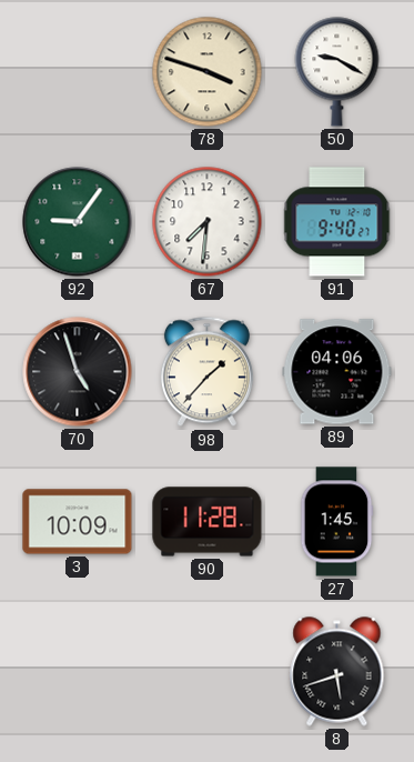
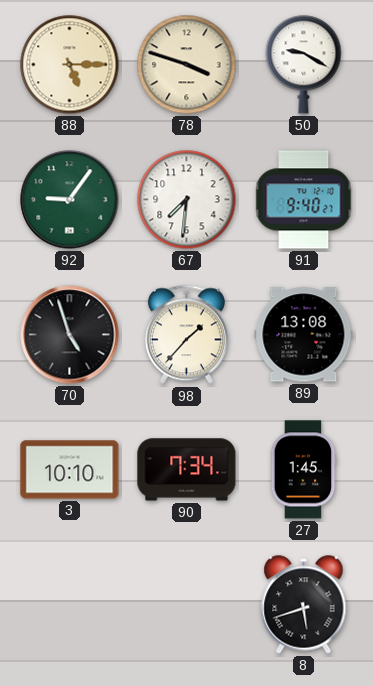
88: none -> 5:15 (70, 65)
89: 04:06 -> 13:08 (304, 335)
3: 10:09 -> 10:10 (70, 470)
90: 11:28 -> 7:34 (187, 470)
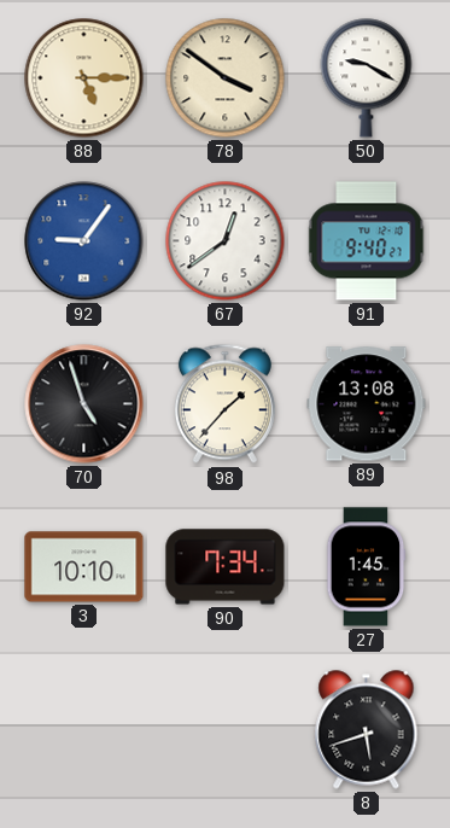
78: 3:48 -> 3:51 (226, 78)
92 dial: green -> blue (84, 241)
67: 7:31 -> 12:39 (226, 241)
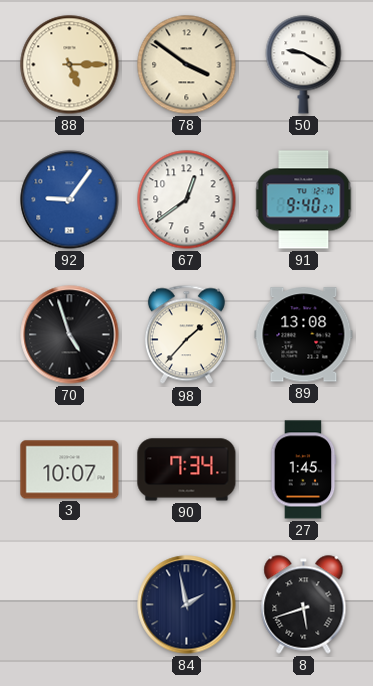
3: 10:10 -> 10:07 (70, 470)
84: none -> 1:58 (187, 605)
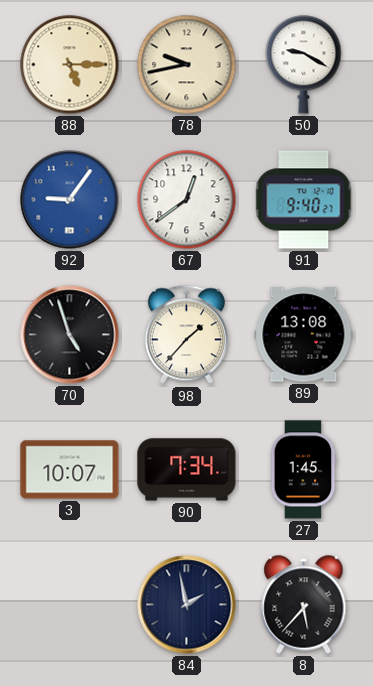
78: 3:51 -> 9:43 (187, 65)
8: 5:42 -> 5:37 (304, 605)
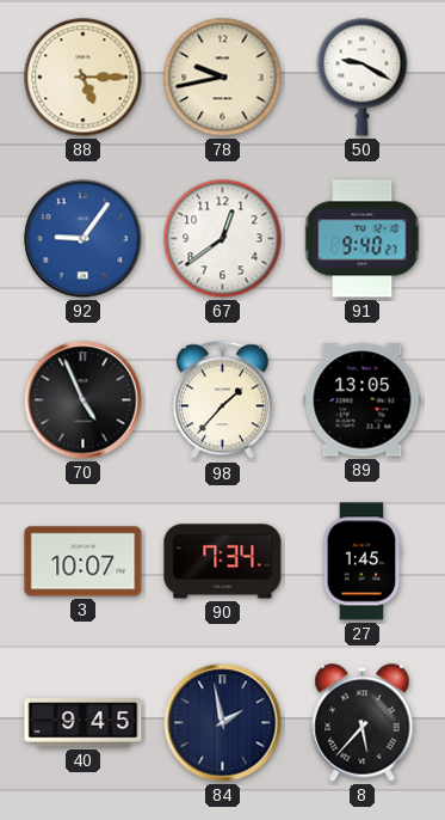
70: 4:57 -> 4:56 (84, 400)
89: 13:08 -> 13:05 (363, 400)
40: none -> 9:45 (84, 723)
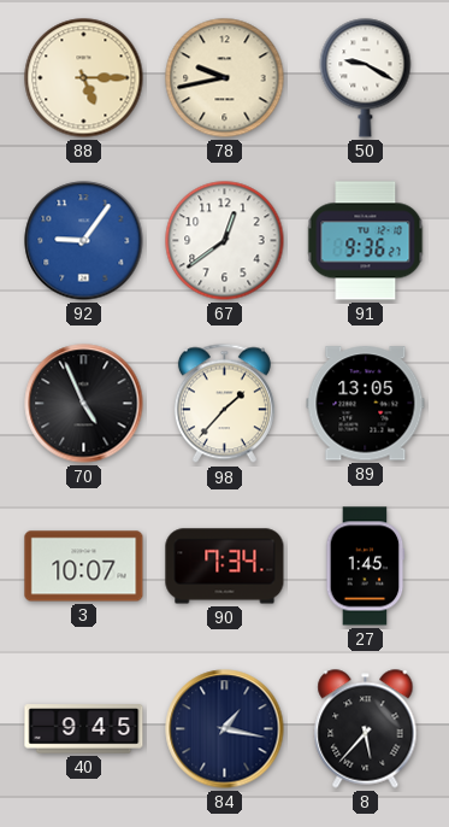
91: 9:40 -> 9:36 (366, 241)
84: 1:58 -> 1:17 (225, 729)
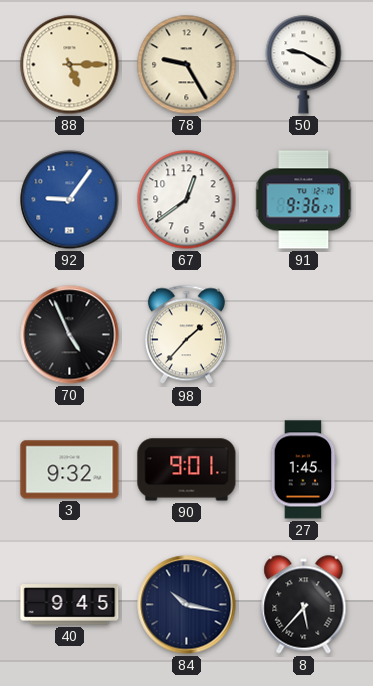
78: 9:43 -> 9:25 (187, 65)
89: 13:05 -> none (366, 404)
3: 10:07 -> 9:32 (70, 470)
90: 7:34 -> 9:01 (187, 470)
84: 1:17 -> 10:17 (187, 605)
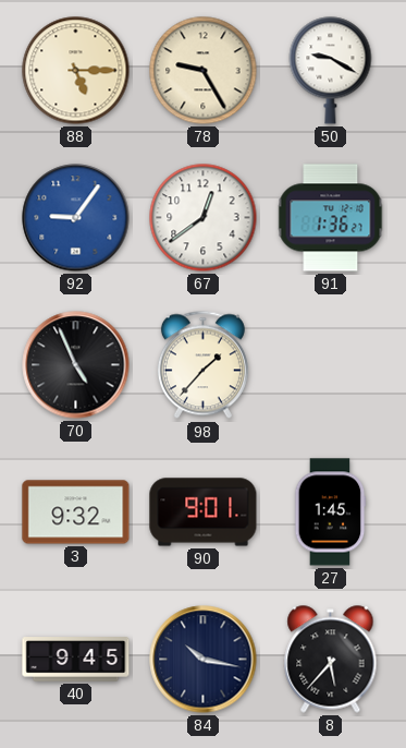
91: 9:36 -> 1:36 (331, 218)
